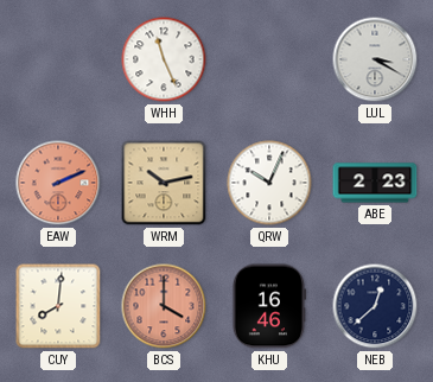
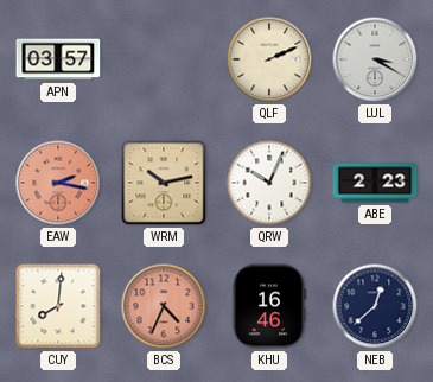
APN: none -> 03:57 (58, 59)
WHH: 11:26 -> none (164, 59)
QLF: none -> 2:11 (269, 59)
EAW: 2:11 -> 2:17 (58, 183)
BCS: 4:00 -> 4:34 (164, 306)
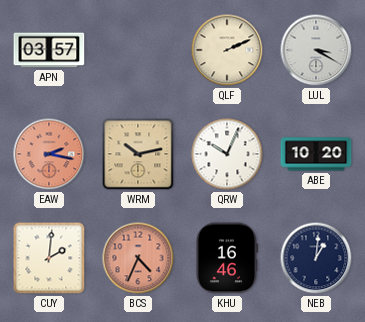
ABE: 2:23 -> 10:20 (316, 154)
CUY: 8:01 -> 2:01 (49, 258)
NEB: 12:38 -> 1:01 (316, 258)
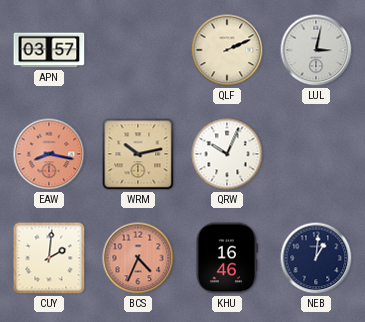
LUL: 3:20 -> 3:02 (316, 50)
EAW: 2:17 -> 8:17 (49, 154)
ABE: 10:20 -> none (316, 154)
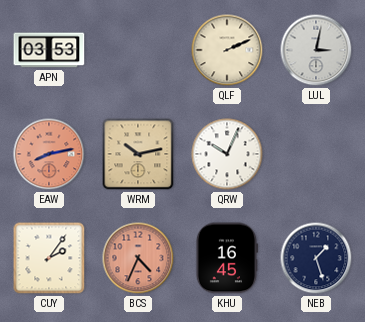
APN: 03:57 -> 03:53 (49, 50)
EAW: 8:17 -> 8:13 (49, 154)
CUY: 2:01 -> 2:06 (49, 258)
KHU: 16:46 -> 16:45 (226, 258)
NEB: 1:01 -> 1:27 (316, 258)
